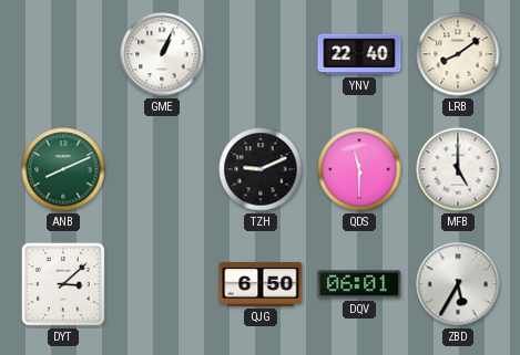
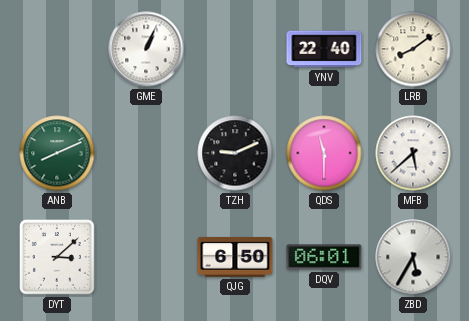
MFB: 5:00 -> 5:38 (413, 153)
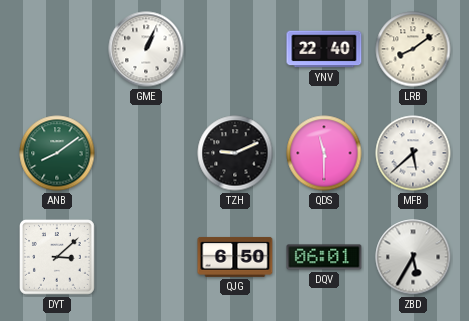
ANB: 8:11 -> 8:09 (57, 153)
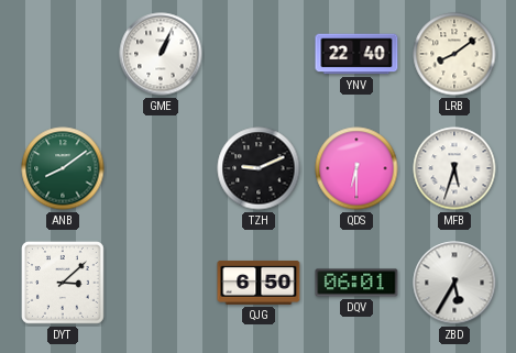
QDS: 11:30 -> 6:30 (356, 168)
MFB: 5:38 -> 5:33 (454, 168)
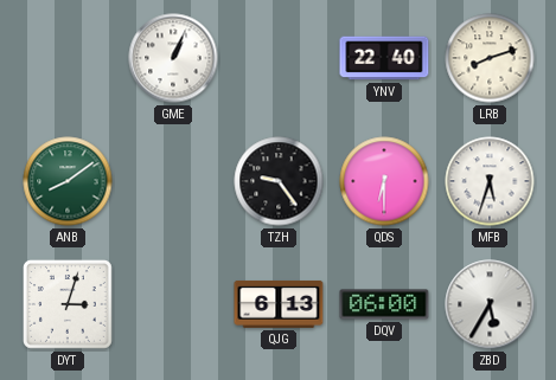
LRB: 8:09 -> 8:12 (490, 58)
TZH: 9:11 -> 9:24 (279, 181)
DYT: 3:08 -> 3:03 (69, 305)
QJG: 6:50 -> 6:13 (279, 304)
DQV: 06:01 -> 06:00 (384, 304)
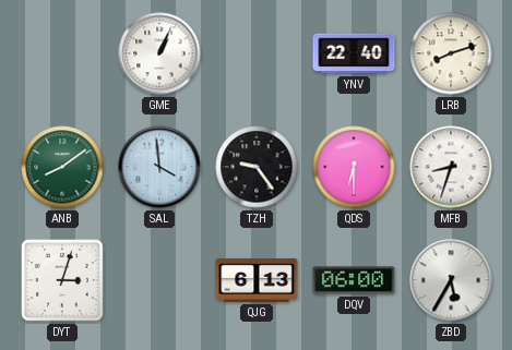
SAL: none -> 3:59 (159, 167)
MFB: 5:33 -> 8:33 (451, 167)
